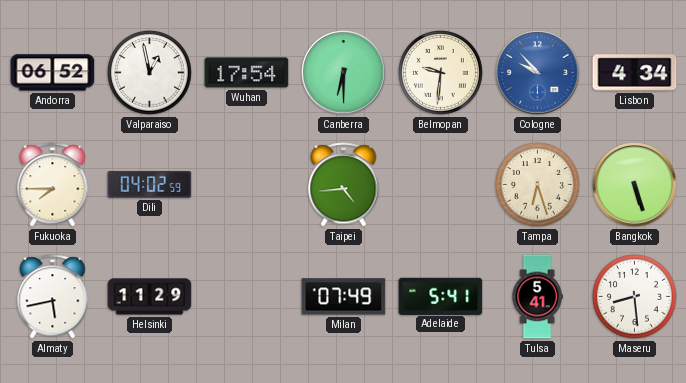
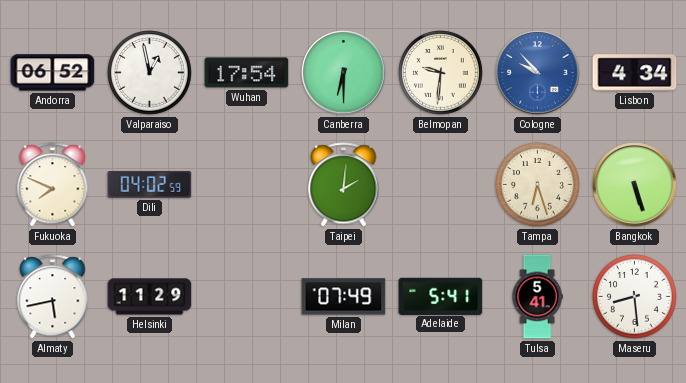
Fukuoka: 7:45 -> 7:49 (53, 185)
Taipei: 4:44 -> 2:01 (344, 185)
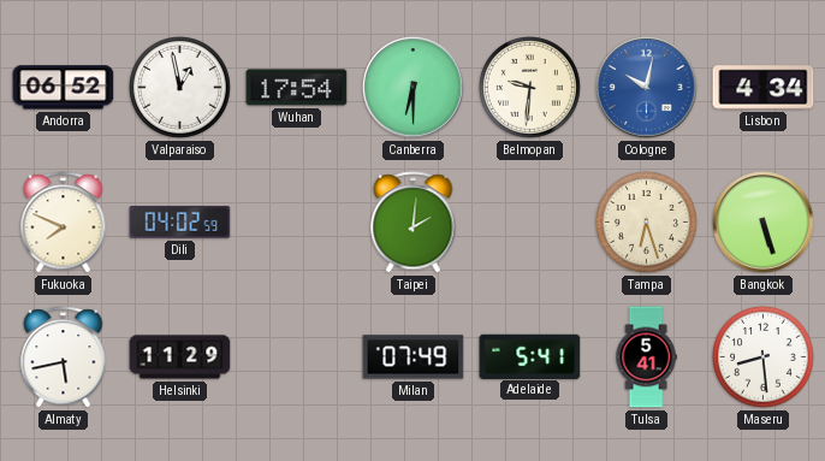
Cologne: 9:53 -> 10:02 (647, 88)
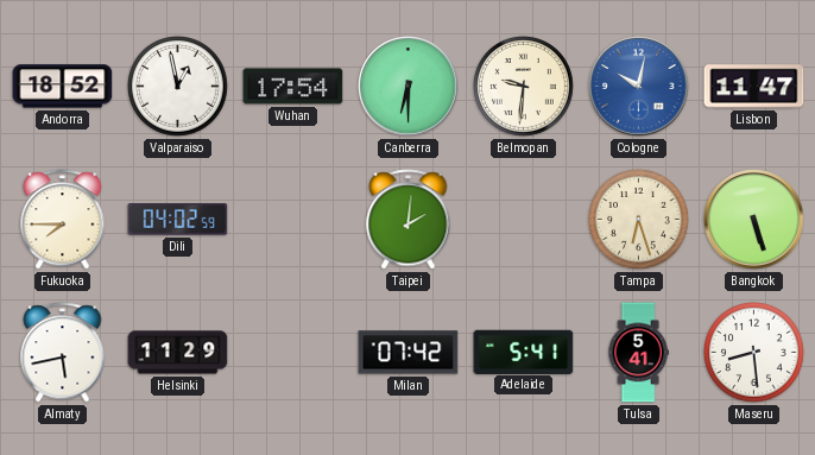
Andorra: 06:52 -> 18:52 (63, 87)
Lisbon: 4:34 -> 11:47 (754, 87)
Fukuoka: 7:49 -> 7:45 (63, 220)
Milan: 07:49 -> 07:42 (409, 353)
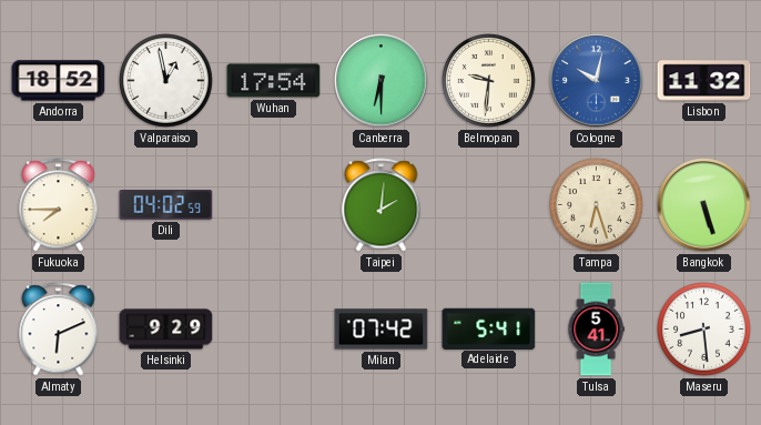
Lisbon: 11:47 -> 11:32 (704, 81)
Almaty: 5:43 -> 6:11 (59, 330)
Helsinki: 11:29 -> 9:29 (166, 330)
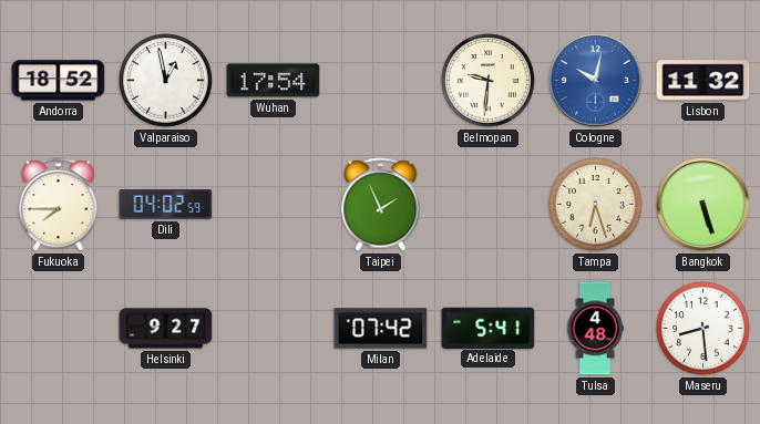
Canberra: 6:30 -> none (382, 81)
Taipei: 2:01 -> 1:56 (381, 205)
Almaty: 6:11 -> none (59, 330)
Helsinki: 9:29 -> 9:27 (166, 329)
Tulsa: 5:41 -> 4:48 (595, 329)
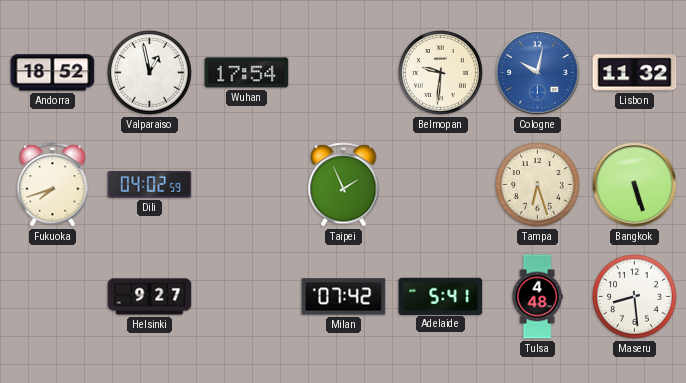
Fukuoka: 7:45 -> 7:42 (53, 185)
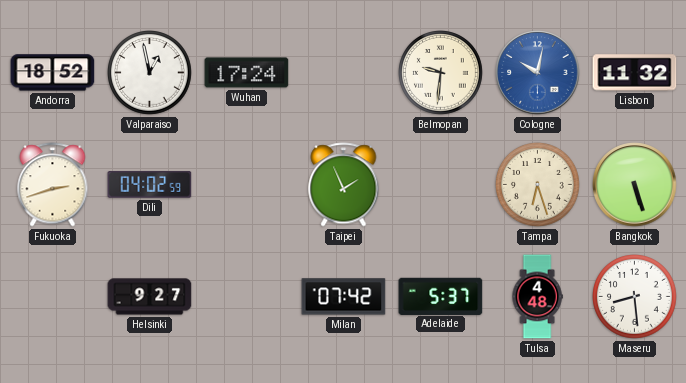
Wuhan: 17:54 -> 17:24 (247, 73)
Fukuoka: 7:42 -> 2:42 (53, 185)
Adelaide: 5:41 -> 5:37 (441, 296)
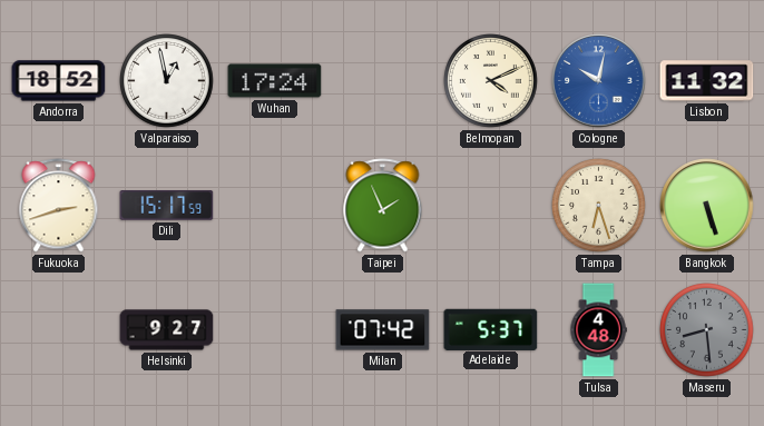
Belmopan: 9:31 -> 4:11 (491, 81)
Dili: 04:02 -> 15:17 (167, 206)
Maseru dial: white -> grey (707, 330)
